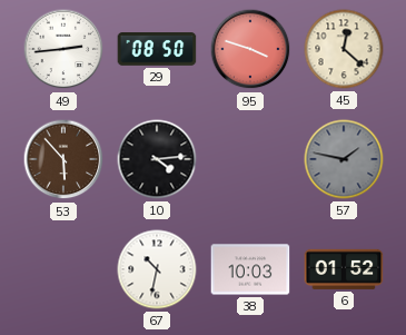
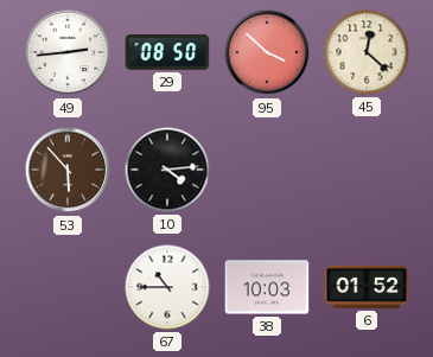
95: 3:48 -> 3:52 (267, 52)
57: 1:47 -> none (344, 159)
67: 10:32 -> 10:45 (167, 287)
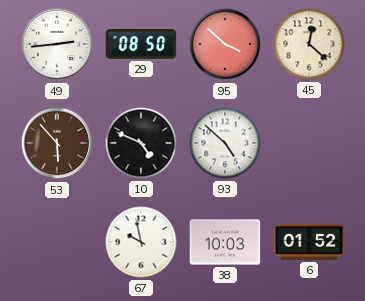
10: 4:14 -> 4:49 (141, 143)
93: none -> 4:52 (225, 143)
67: 10:45 -> 9:58 (141, 242)
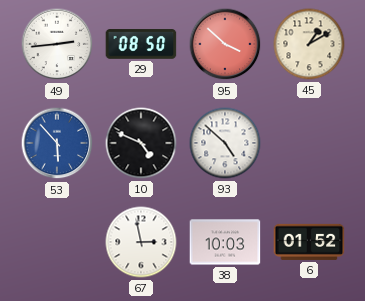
45: 12:22 -> 1:10 (309, 44)
53 dial: brown -> blue (57, 143)
67: 9:58 -> 2:58 (141, 242)
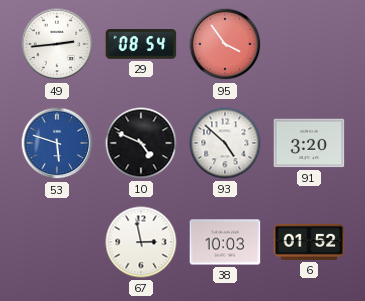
29: 08:50 -> 08:54 (141, 44)
95: 3:52 -> 3:54 (225, 44)
45: 1:10 -> none (309, 44)
53: 5:53 -> 5:48 (57, 143)
91: none -> 3:20 (309, 143)
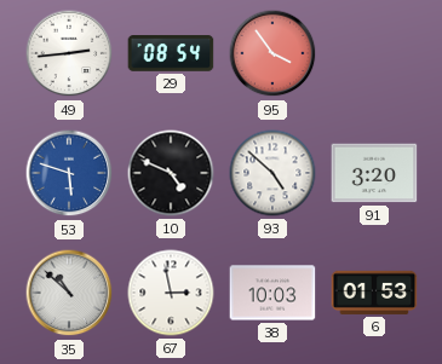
35: none -> 10:52 (69, 293)
6: 01:52 -> 01:53 (374, 293)
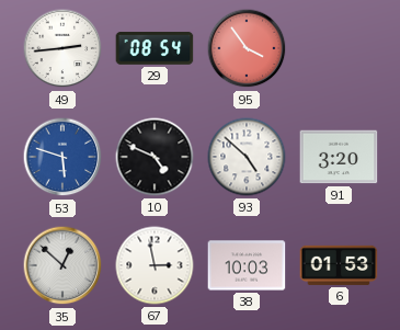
35: 10:52 -> 12:52 (62, 265)
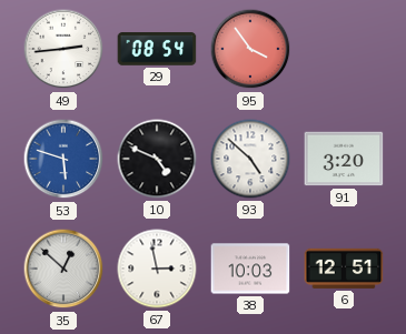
6: 01:53 -> 12:51 (344, 269)
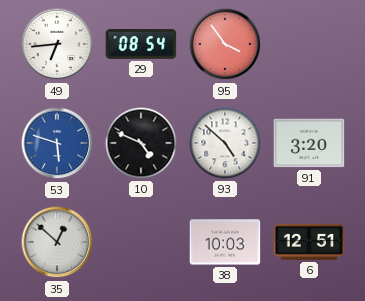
49: 2:44 -> 6:44 (57, 44)
67: 2:58 -> none (157, 269)
